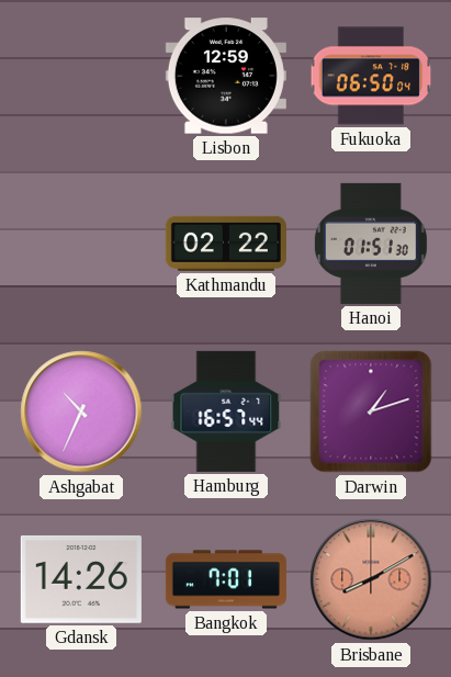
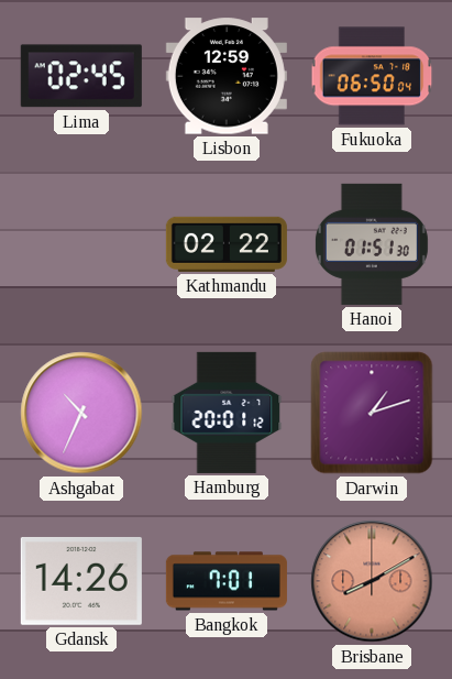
Lima: none -> 02:45 (81, 76)
Hamburg: 16:57 -> 20:01 (227, 413)
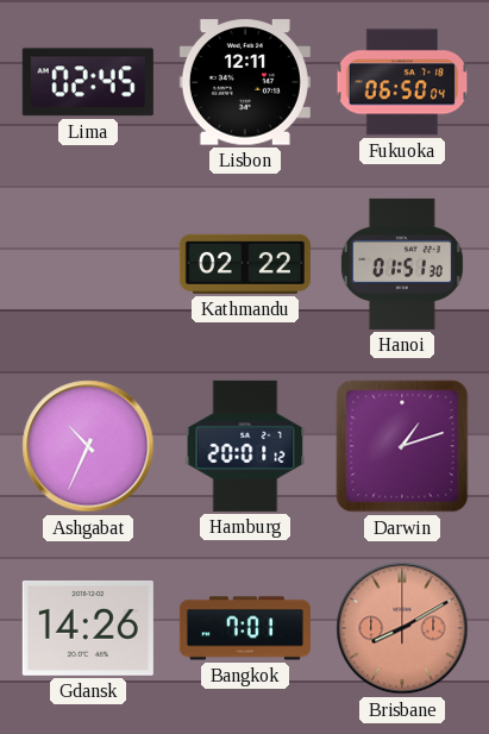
Lisbon: 12:59 -> 12:11 (245, 82)
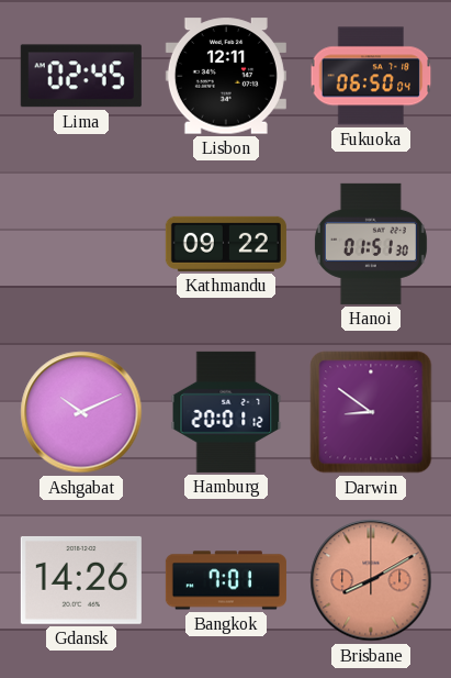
Kathmandu: 02:22 -> 09:22 (226, 244)
Ashgabat: 10:34 -> 10:11 (81, 412)
Darwin: 1:12 -> 8:51 (371, 412)
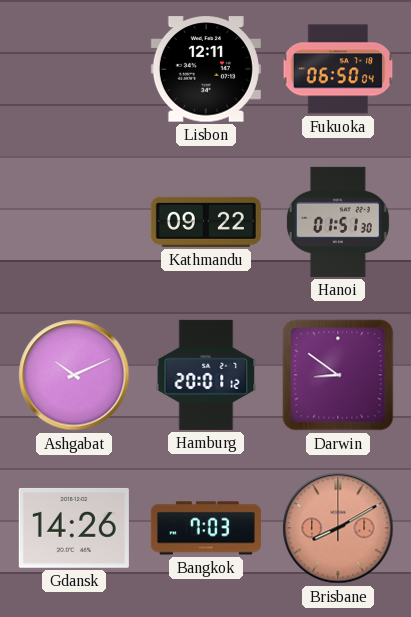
Lima: 02:45 -> none (81, 76)
Bangkok: 7:01 -> 7:03 (206, 528)
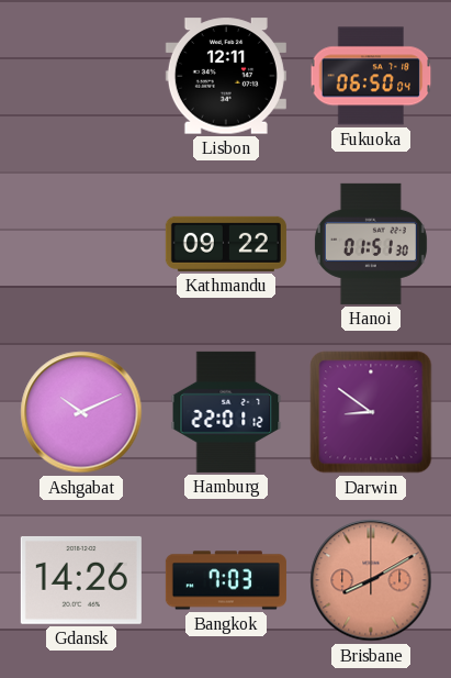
Hamburg: 20:01 -> 22:01 (226, 412)
